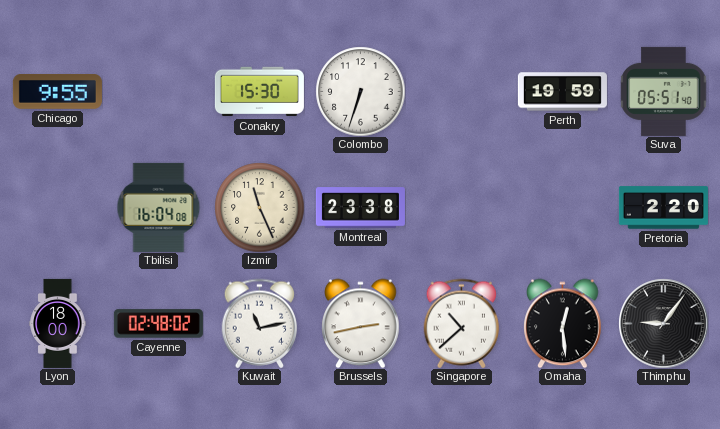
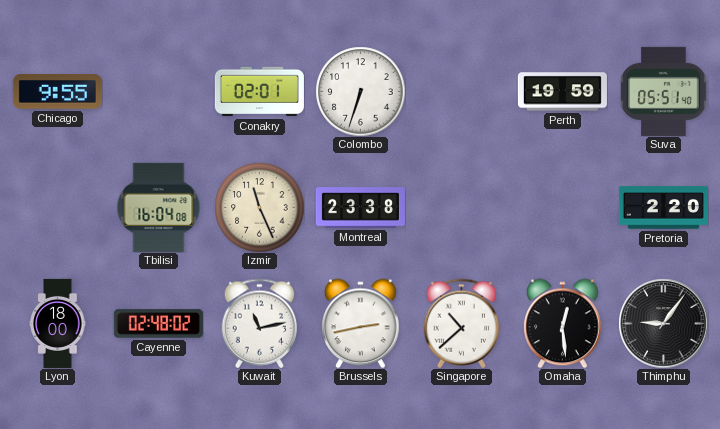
Conakry: 15:30 -> 02:01 (259, 92)
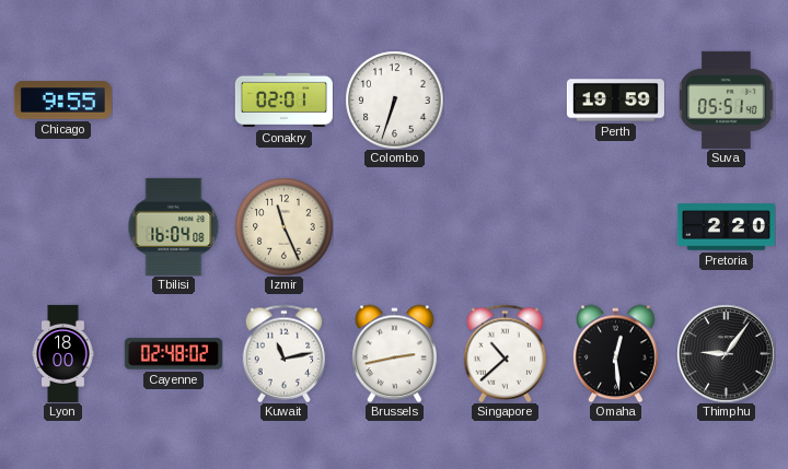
Montreal: 23:38 -> none (360, 208)
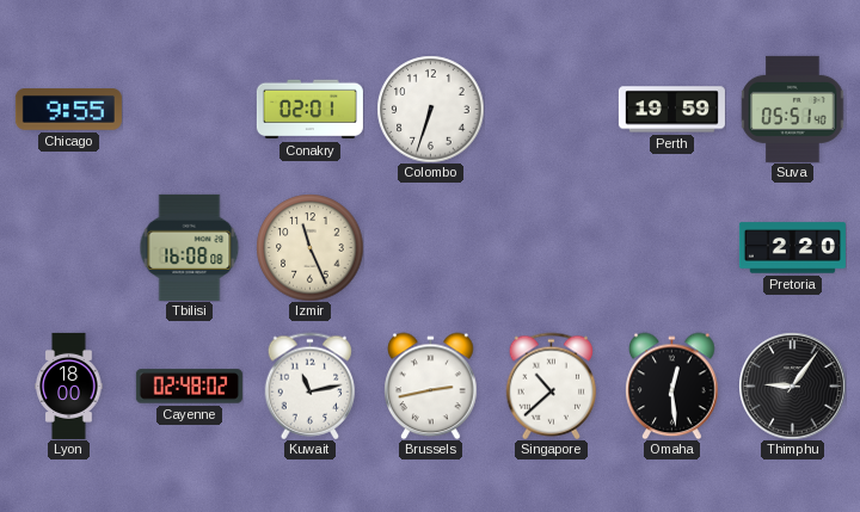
Tbilisi: 16:04 -> 16:08 (190, 247)
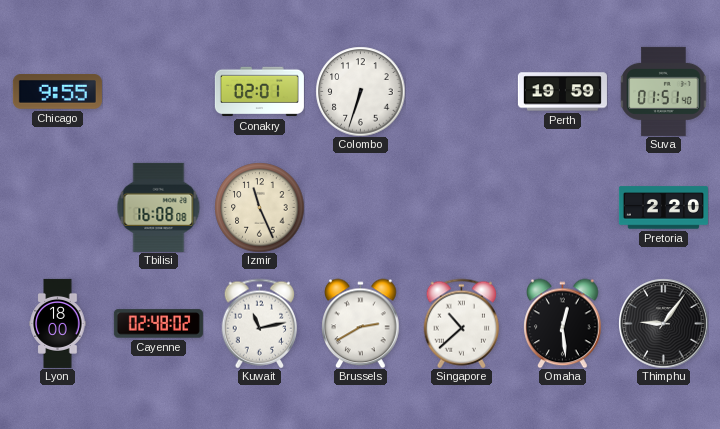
Suva: 05:51 -> 01:51 (664, 91)
Brussels: 2:43 -> 2:40 (361, 323)
